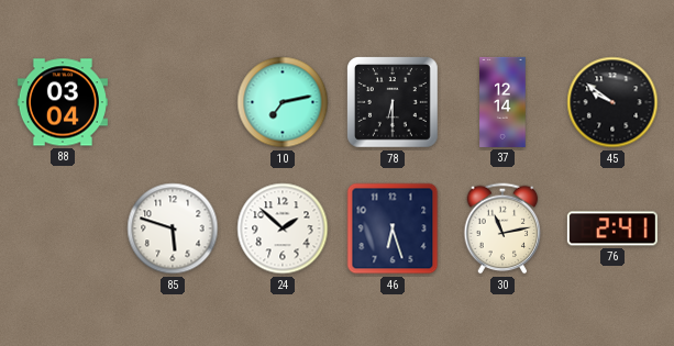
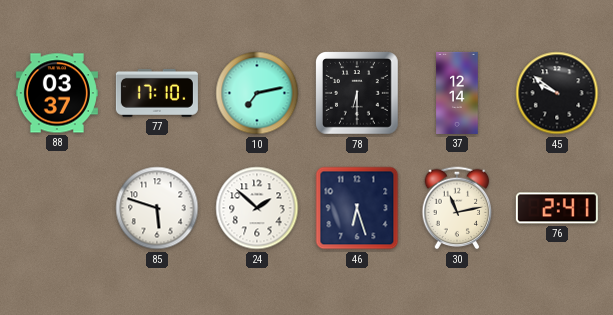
88: 03:04 -> 03:37 (57, 93)
77: none -> 17:10 (157, 93)
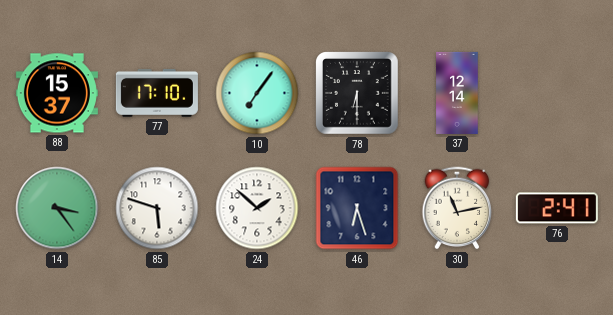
88: 03:37 -> 15:37 (57, 93)
10: 7:13 -> 7:06 (257, 93)
45: 9:51 -> none (557, 93)
14: none -> 3:24 (57, 208)
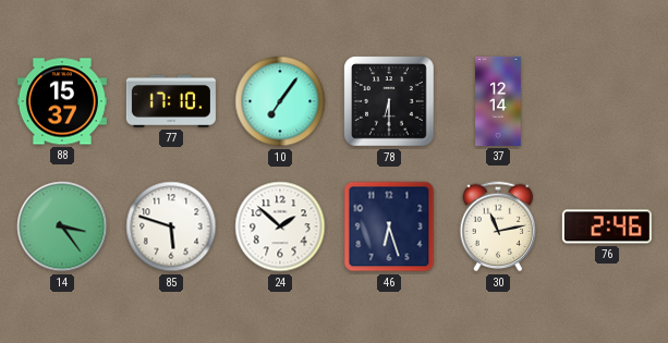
76: 2:41 -> 2:46 (607, 226)
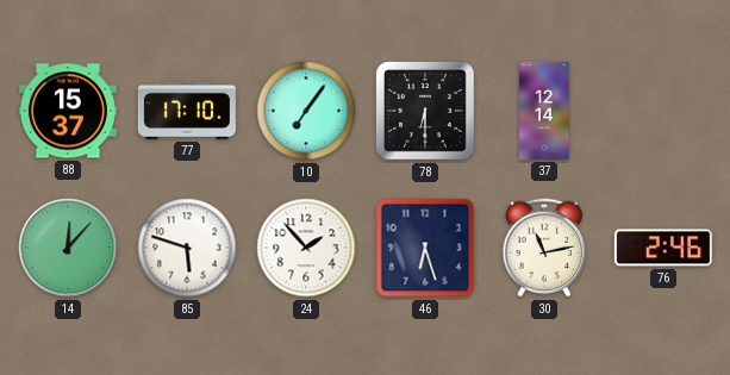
14: 3:24 -> 12:07 (68, 248)
24: 1:52 -> 1:53 (306, 248)
